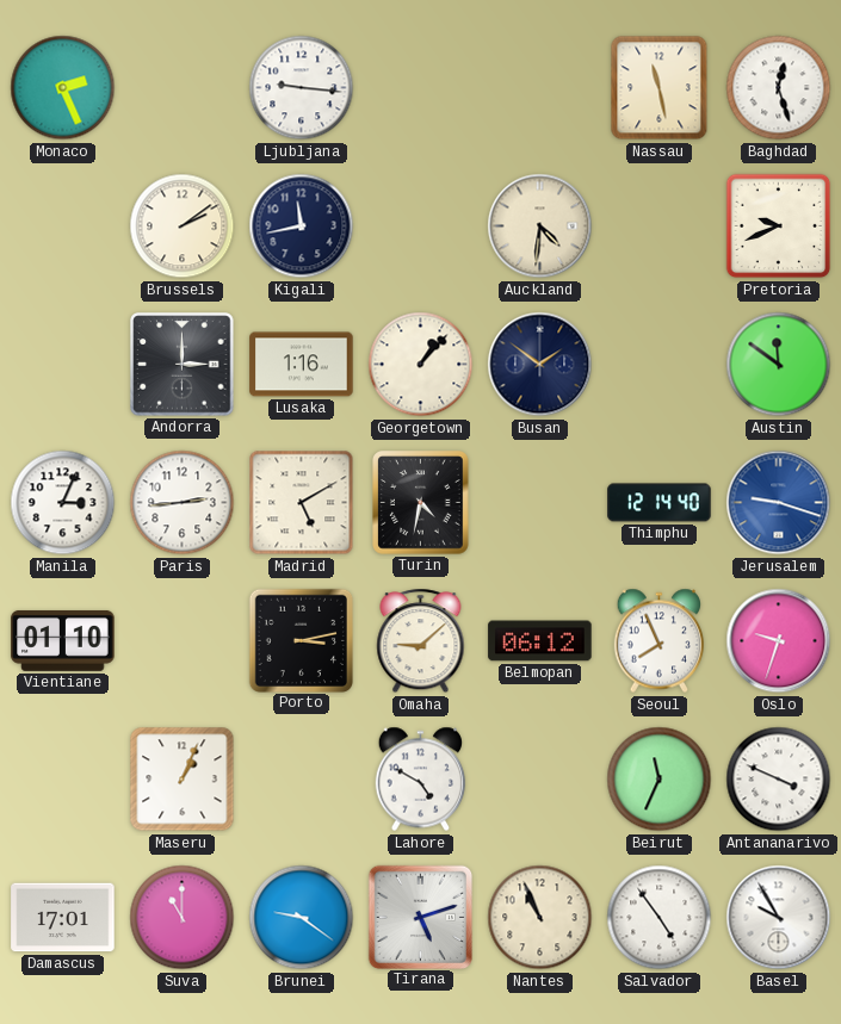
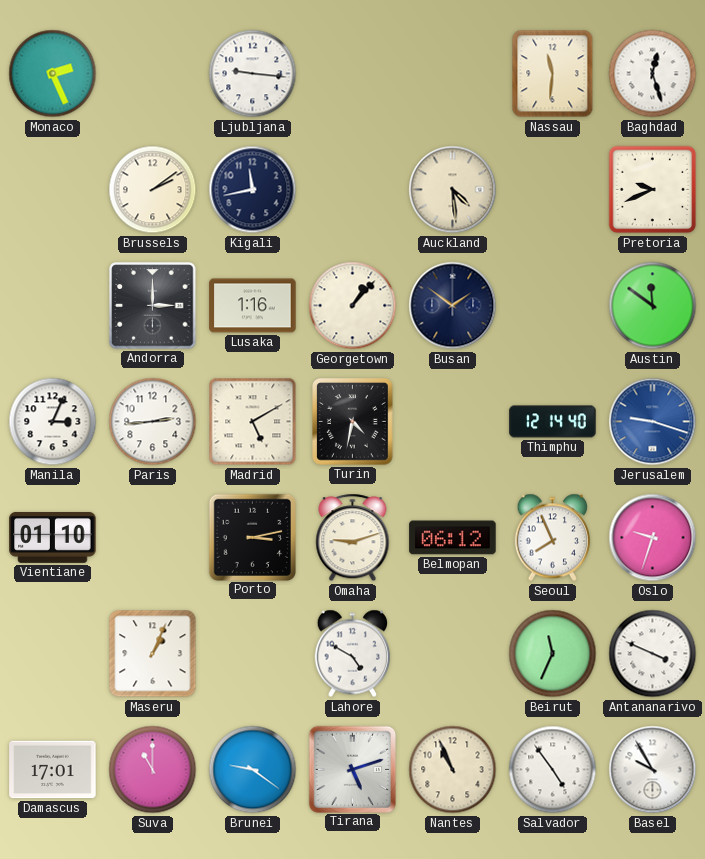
Nassau: 11:28 -> 11:31 (553, 74)
Auckland: 4:31 -> 4:29 (453, 190)
Omaha: 9:08 -> 9:12 (353, 538)
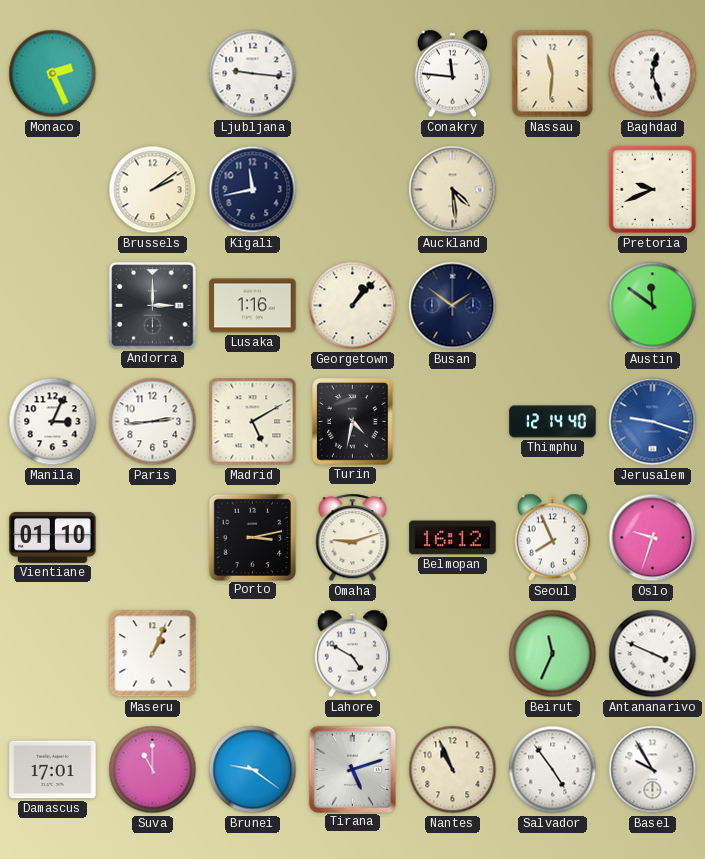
Conakry: none -> 11:46 (453, 74)
Belmopan: 06:12 -> 16:12 (453, 538)
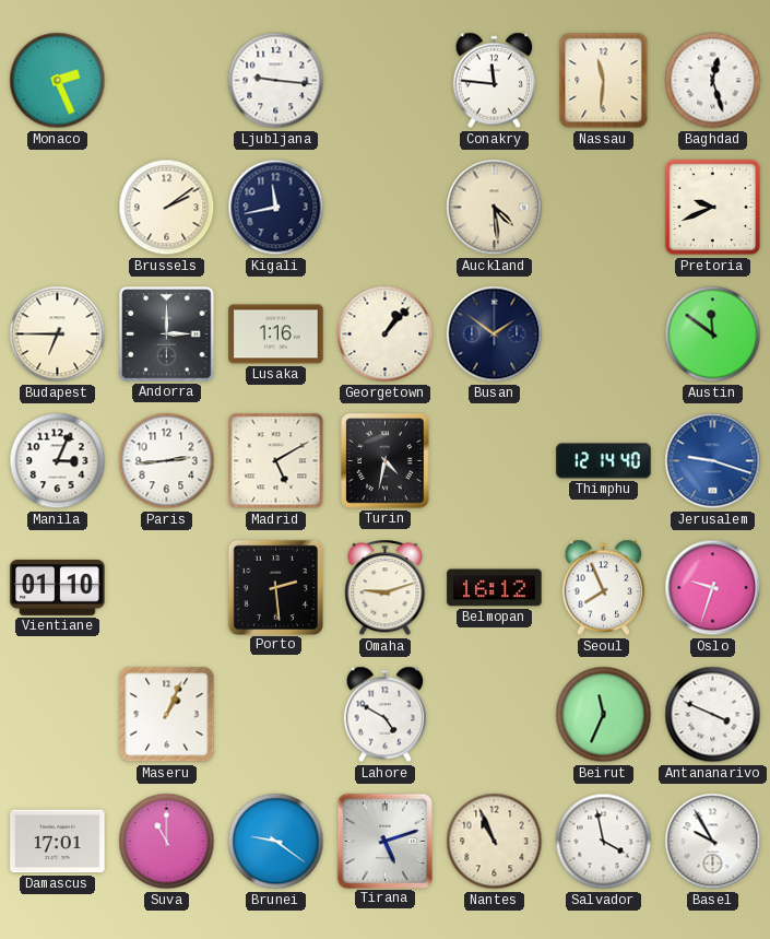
Budapest: none -> 6:45 (58, 334)
Porto: 3:13 -> 2:29 (275, 587)
Salvador: 4:54 -> 3:58 (604, 842)
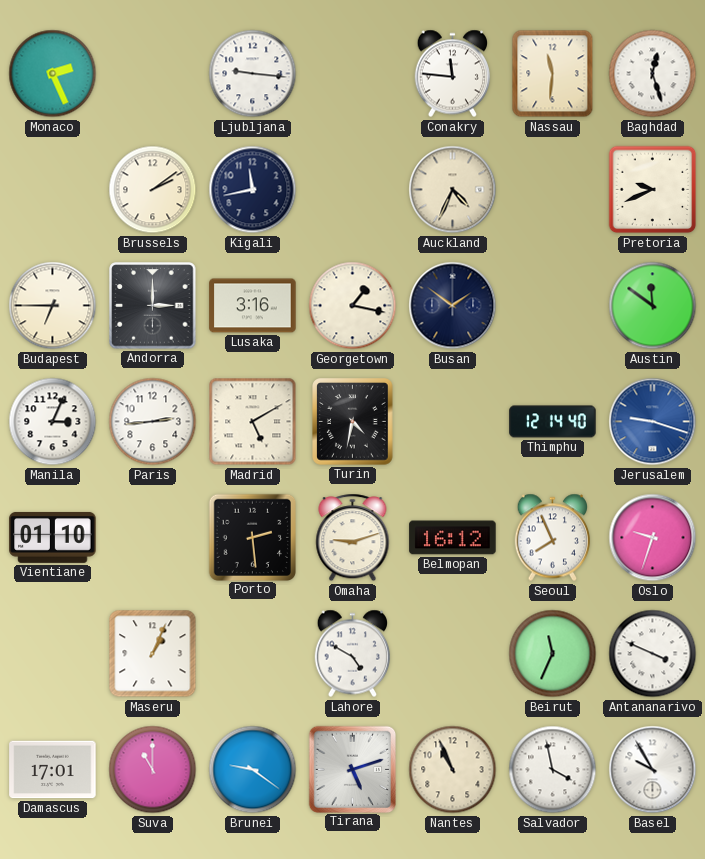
Auckland: 4:29 -> 4:34 (453, 190)
Lusaka: 1:16 -> 3:16 (253, 306)
Georgetown: 1:07 -> 1:17 (353, 306)
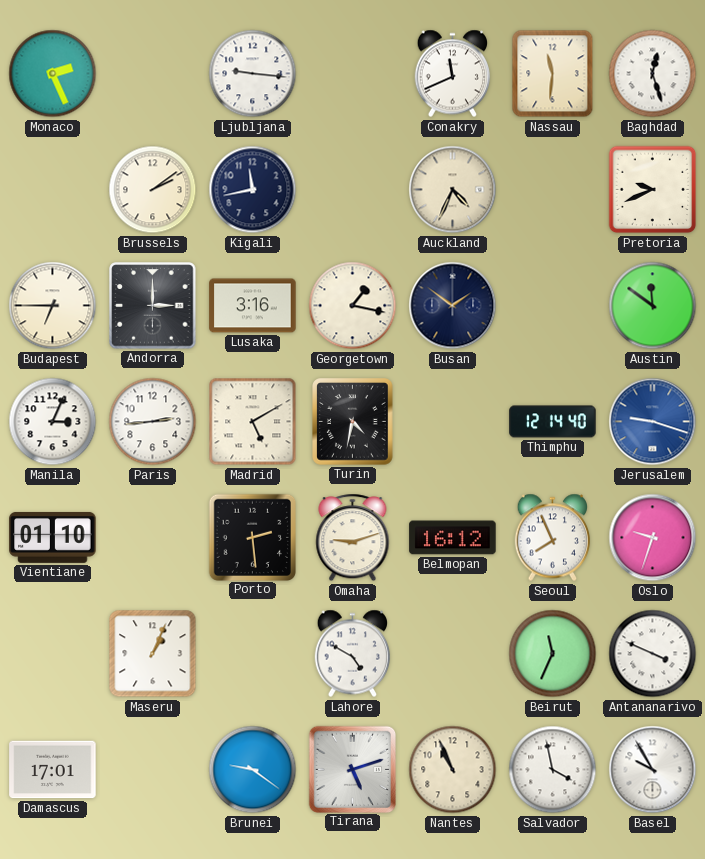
Conakry: 11:46 -> 11:41 (453, 74)
Suva: 11:00 -> none (153, 770)
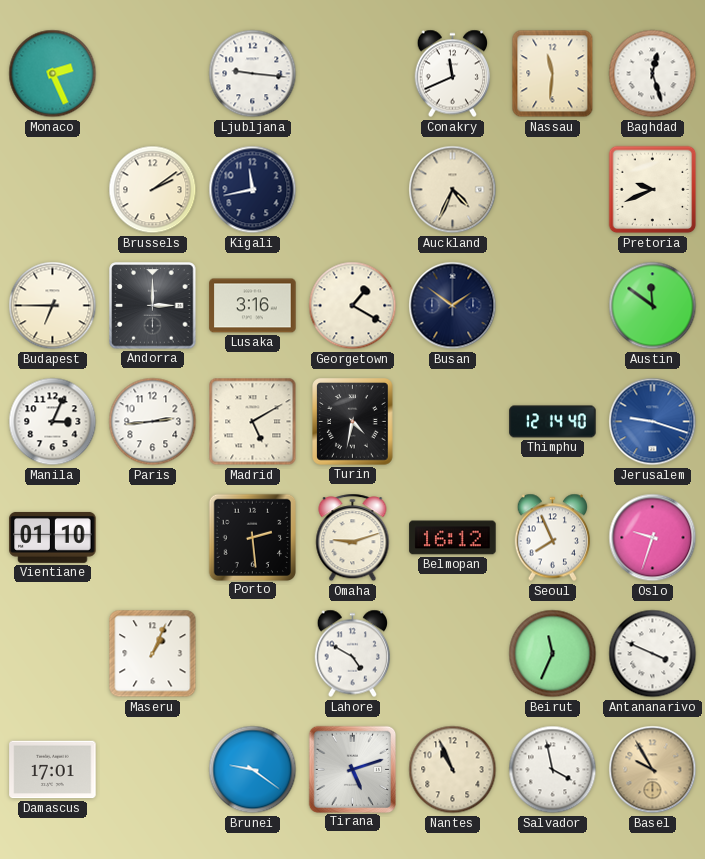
Georgetown: 1:17 -> 1:20 (353, 306)
Basel dial: white -> champagne (653, 770)
